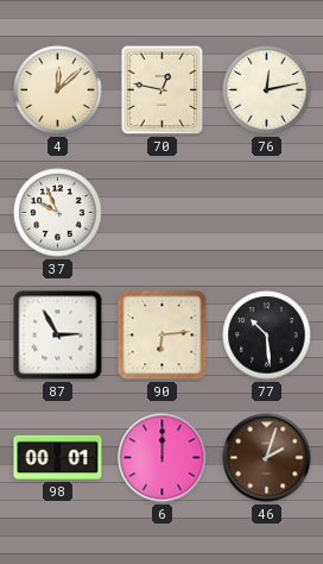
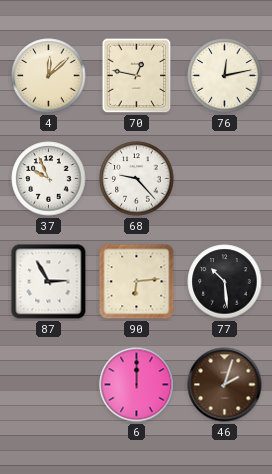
68: none -> 9:23 (137, 179)
98: 00:01 -> none (58, 457)
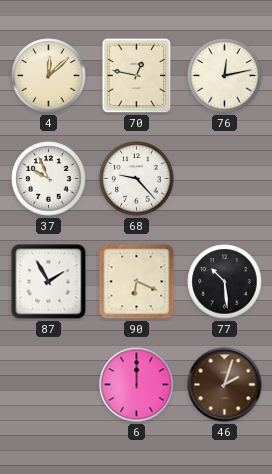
87: 2:55 -> 1:55 (49, 282)
90: 6:14 -> 6:19 (137, 282)
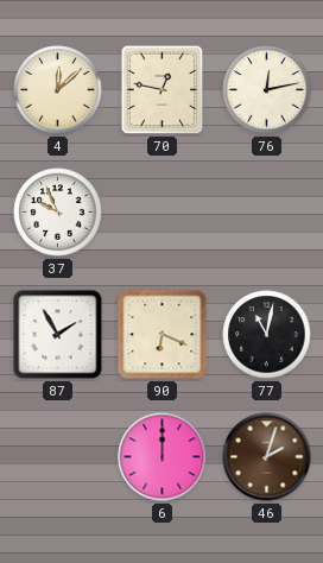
68: 9:23 -> none (137, 179)
77: 10:29 -> 11:02 (267, 335)
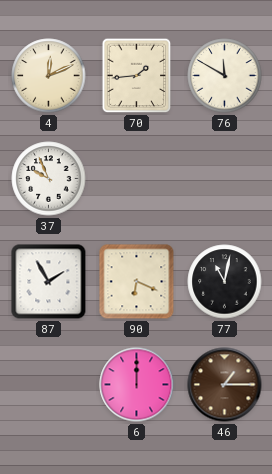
4: 12:08 -> 12:11 (49, 76)
70: 12:47 -> 1:44 (137, 76)
76: 12:13 -> 11:50 (225, 76)
46: 2:03 -> 1:15 (225, 385)
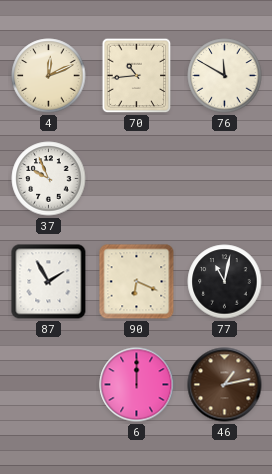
70: 1:44 -> 10:44 (137, 76)
46: 1:15 -> 1:13 (225, 385)
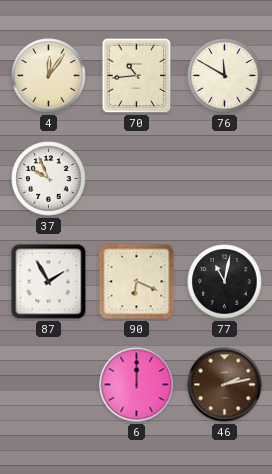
4: 12:11 -> 12:06 (49, 76)
46: 1:13 -> 2:13 (225, 385)
